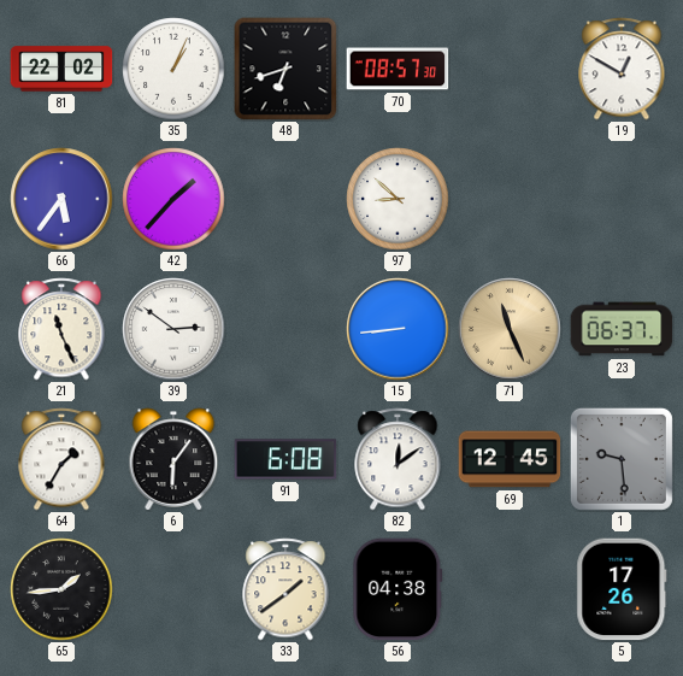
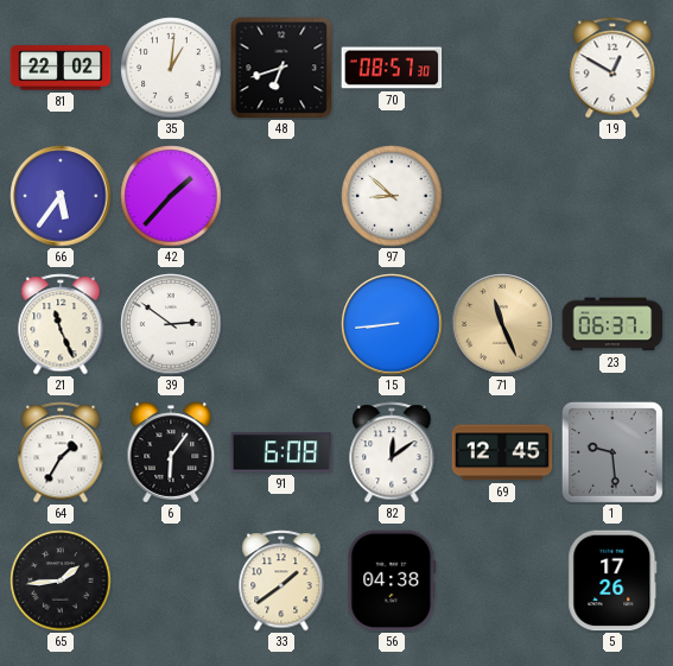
35: 1:04 -> 1:01 (171, 68)
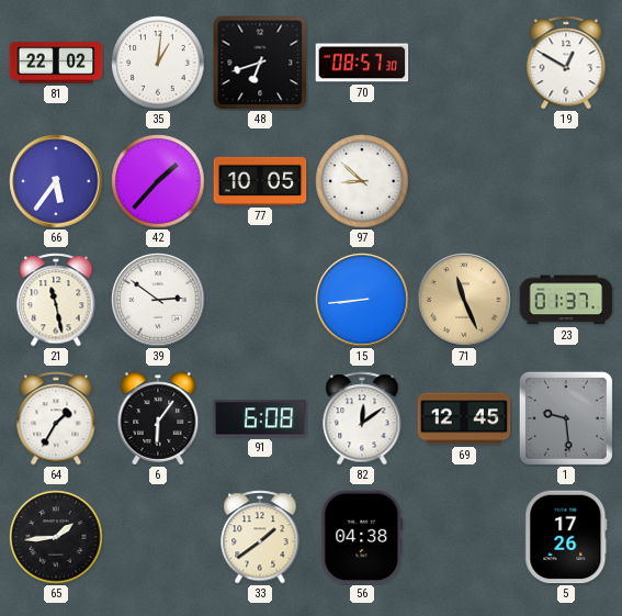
77: none -> 10:05 (260, 181)
21: 11:26 -> 11:28 (56, 300)
23: 06:37 -> 01:37 (566, 300)
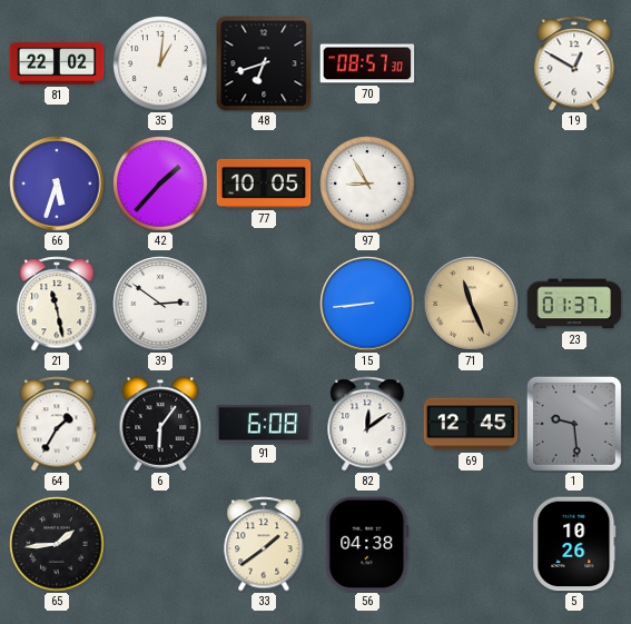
66: 5:36 -> 5:33 (57, 184)
97: 8:52 -> 8:55 (367, 184)
5: 17:26 -> 10:26 (574, 544)
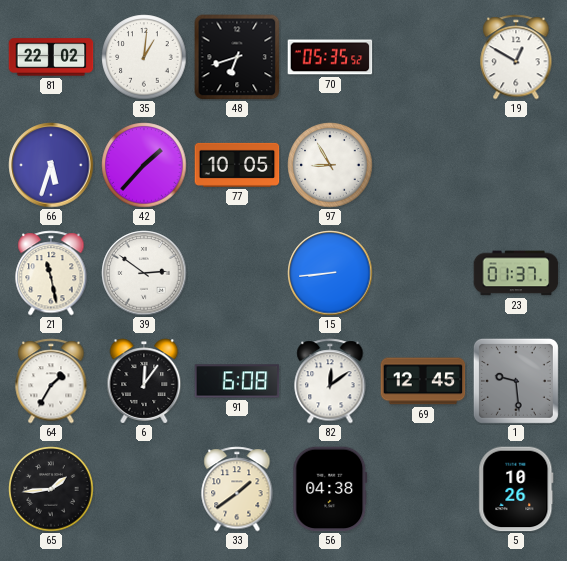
70: 08:57 -> 05:35 (330, 57)
71: 11:26 -> none (471, 304)
6: 6:06 -> 12:06 (144, 381)
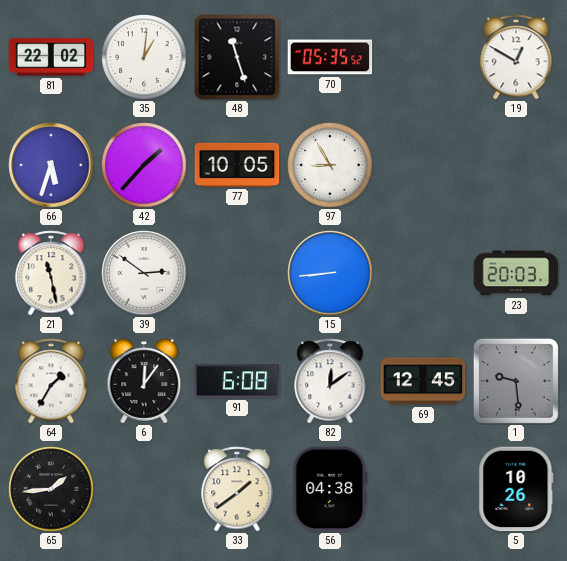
48: 6:42 -> 11:27 (237, 57)
23: 01:37 -> 20:03 (516, 273)
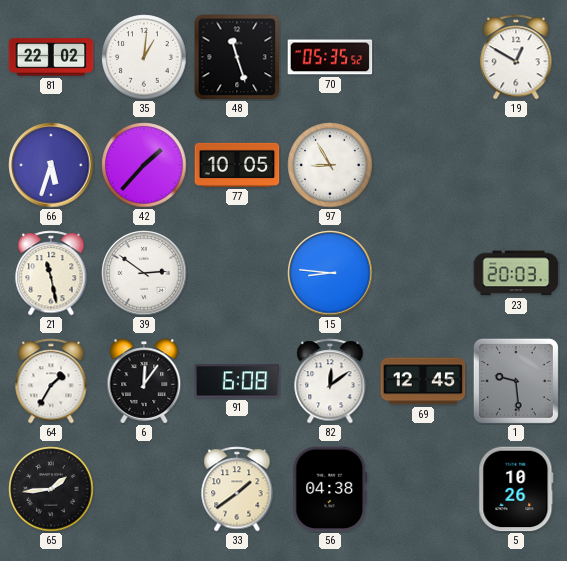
15: 8:44 -> 8:46 (330, 273)
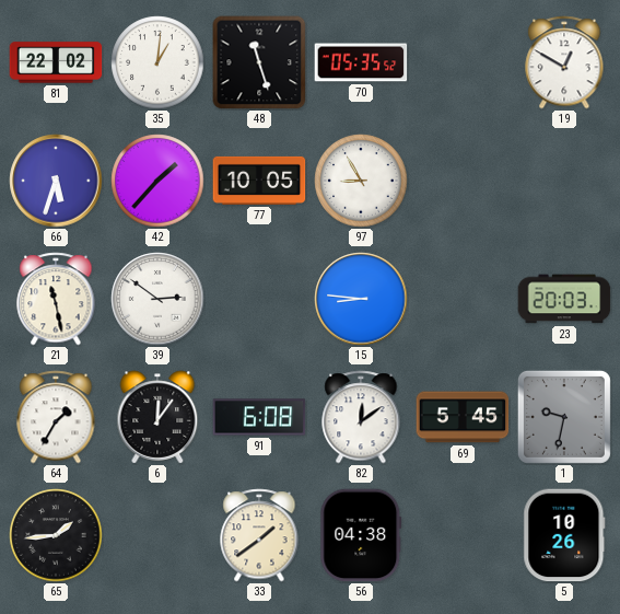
69: 12:45 -> 5:45 (463, 417)
1: 9:29 -> 9:32 (564, 417)
